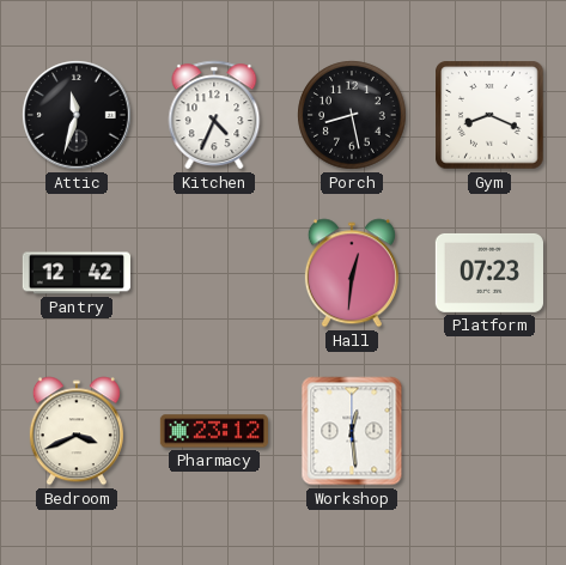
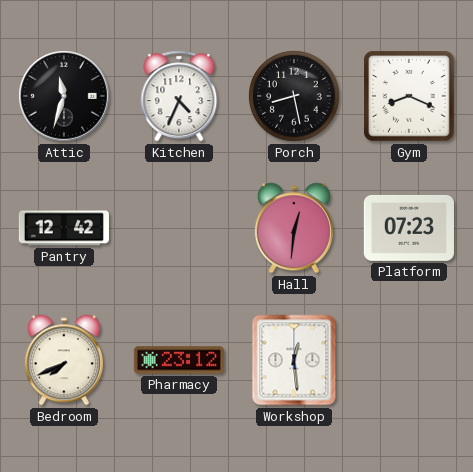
Bedroom: 3:41 -> 7:41 (64, 360)
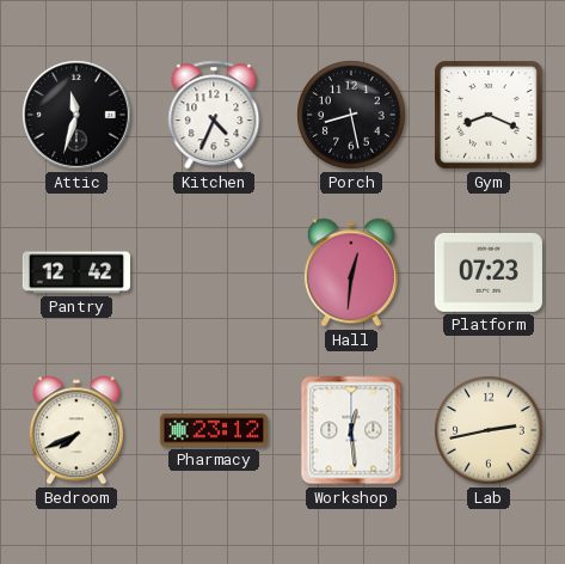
Lab: none -> 2:43 (489, 430)
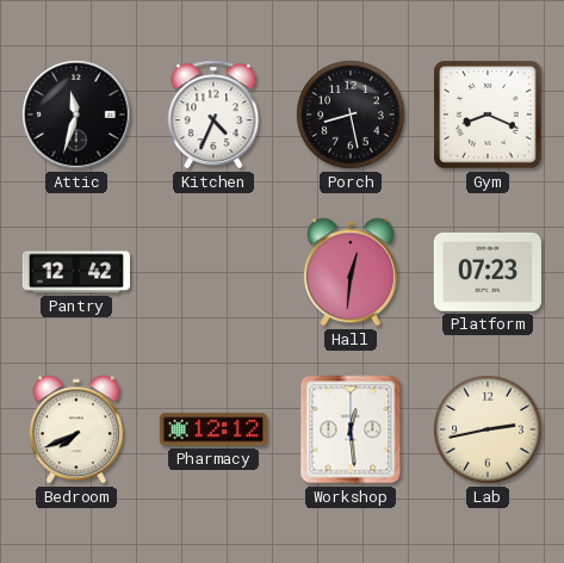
Pharmacy: 23:12 -> 12:12 (213, 429)
